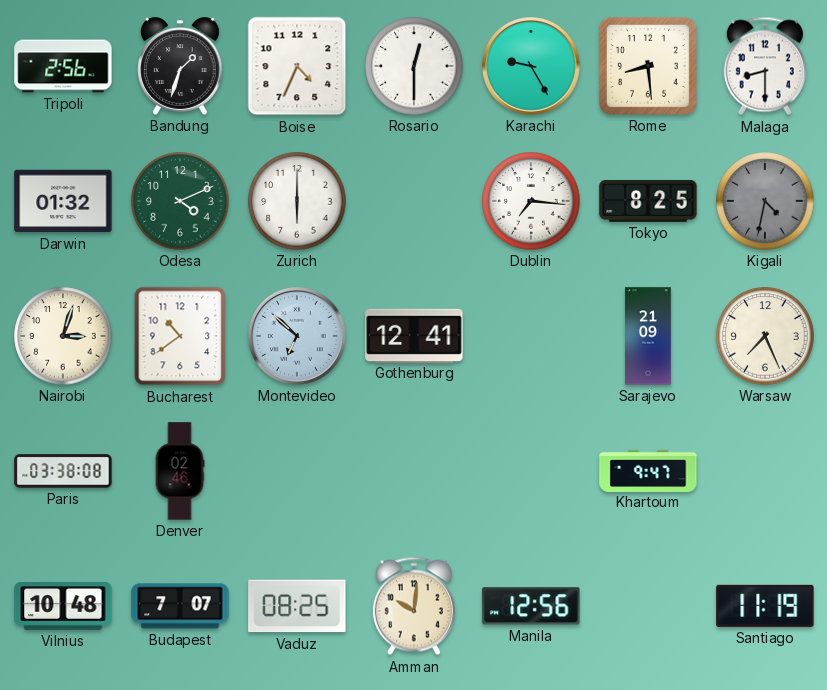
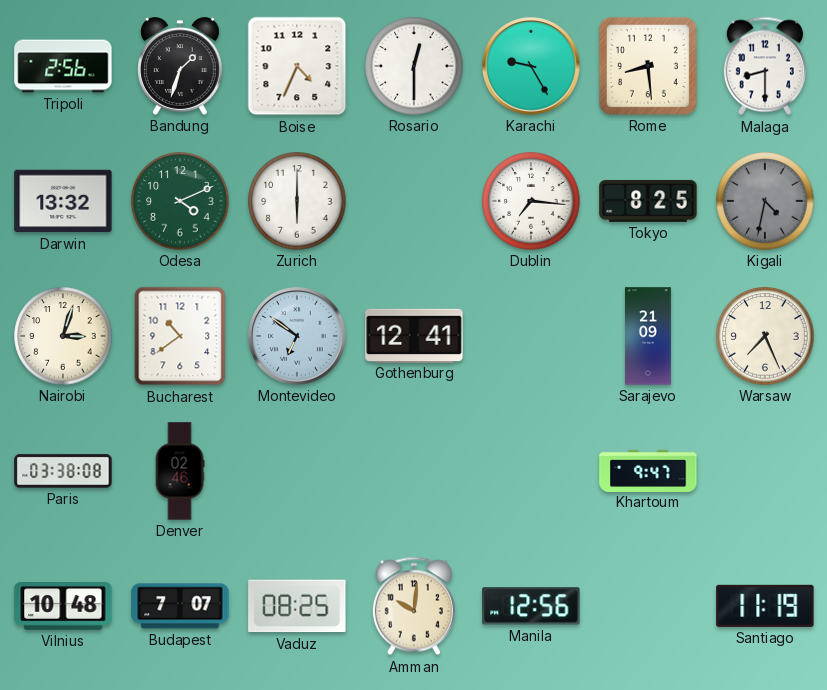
Darwin: 01:32 -> 13:32 (63, 201)
Montevideo: 6:52 -> 6:51 (297, 336)
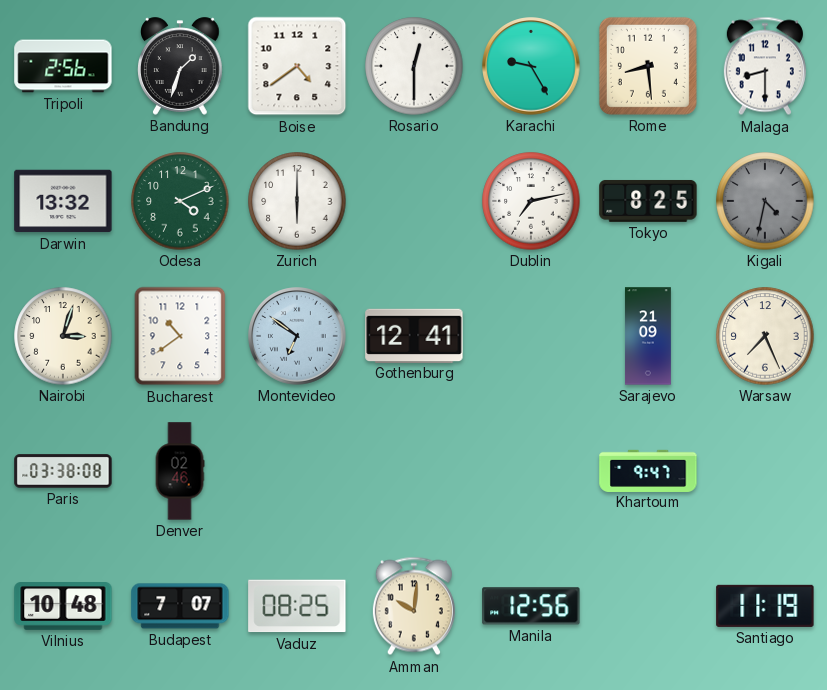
Boise: 4:34 -> 4:39 (297, 66)
Dublin: 7:16 -> 7:13 (531, 201)
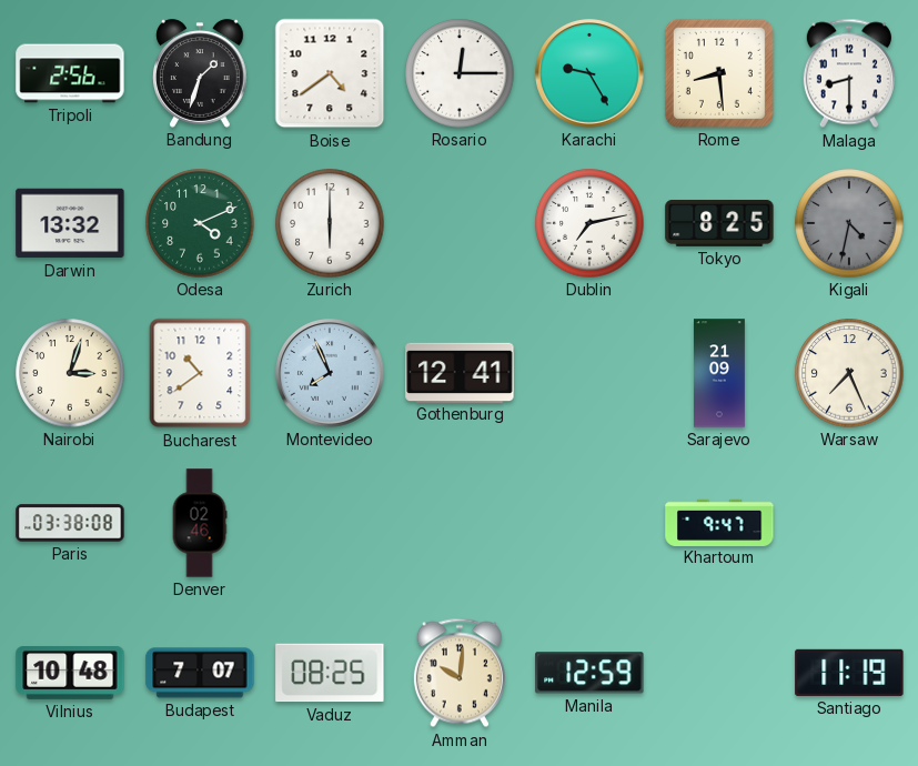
Rosario: 12:30 -> 12:15 (460, 73)
Montevideo: 6:51 -> 7:56 (330, 373)
Manila: 12:56 -> 12:59 (589, 673)
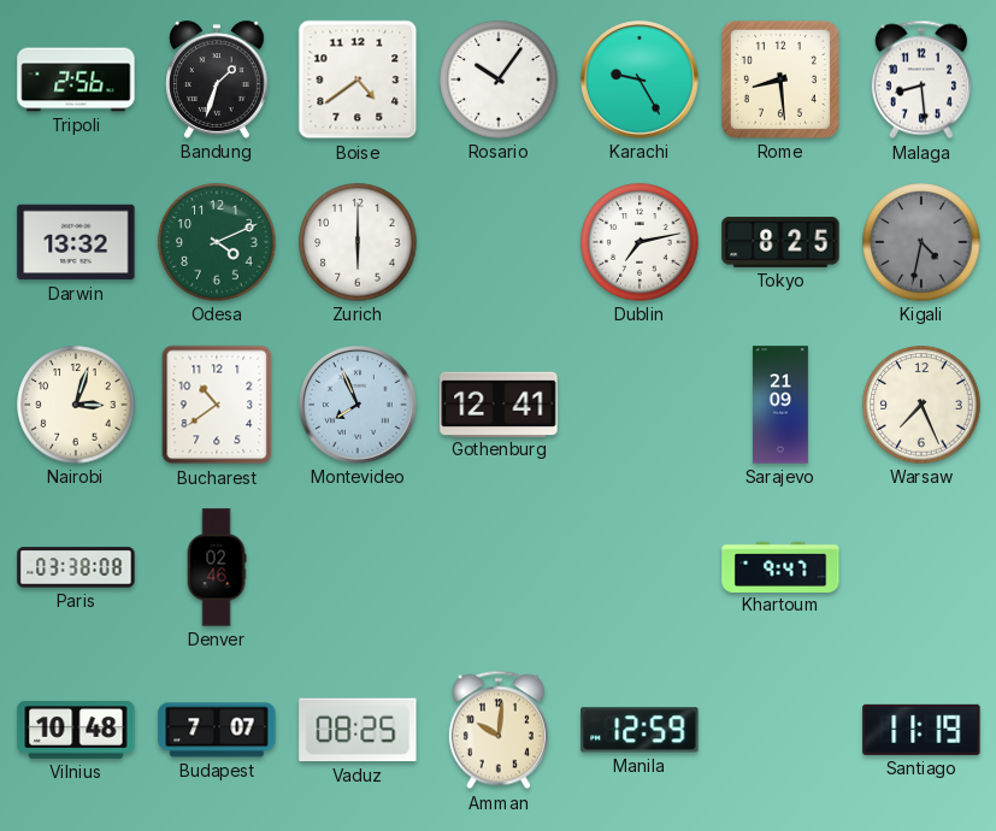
Rosario: 12:15 -> 10:06 (499, 79)
Malaga: 8:30 -> 8:29 (921, 79)
